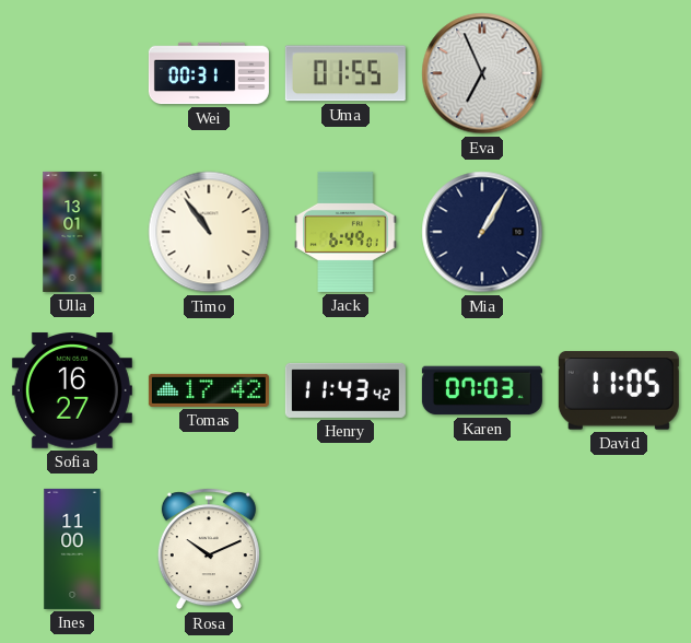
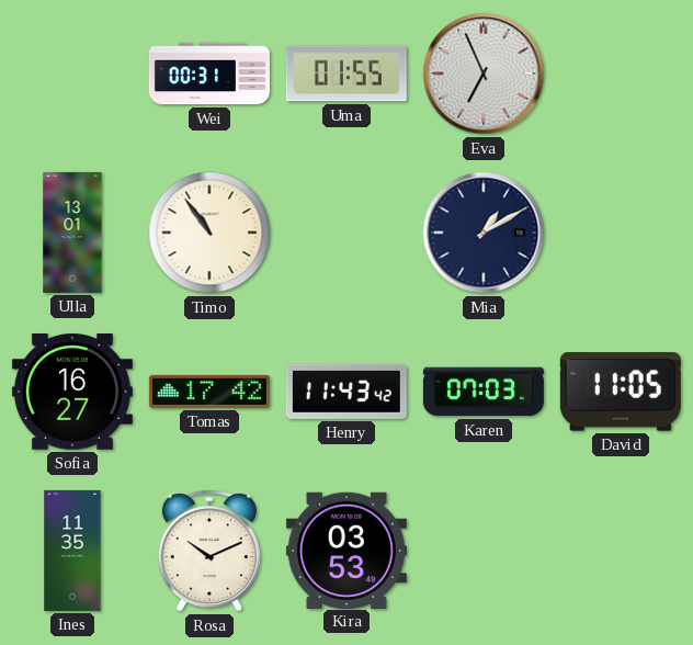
Jack: 6:49 -> none (345, 232)
Mia: 1:05 -> 1:10 (484, 233)
Ines: 11:00 -> 11:35 (72, 551)
Kira: none -> 03:53 (346, 550)
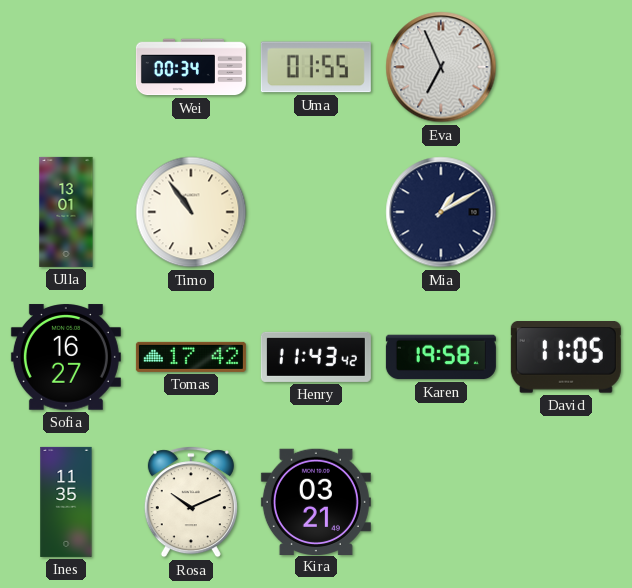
Wei: 00:31 -> 00:34 (191, 67)
Karen: 07:03 -> 19:58 (441, 357)
Kira: 03:53 -> 03:21 (316, 501)
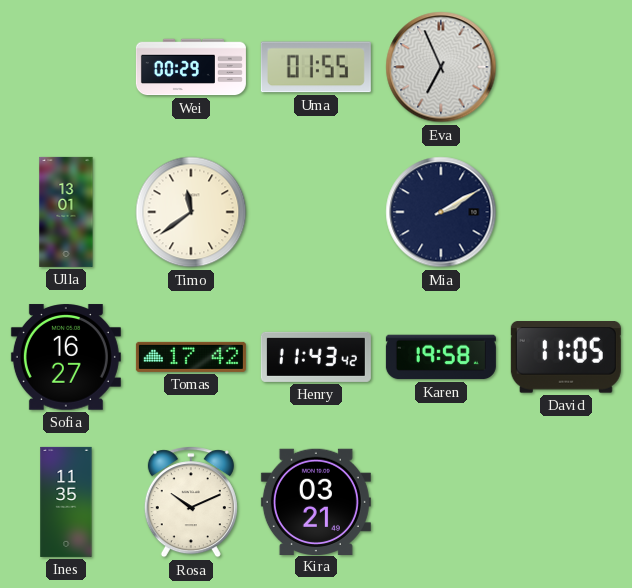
Wei: 00:34 -> 00:29 (191, 67)
Timo: 10:54 -> 11:39 (191, 212)
Mia: 1:10 -> 2:10 (441, 212)
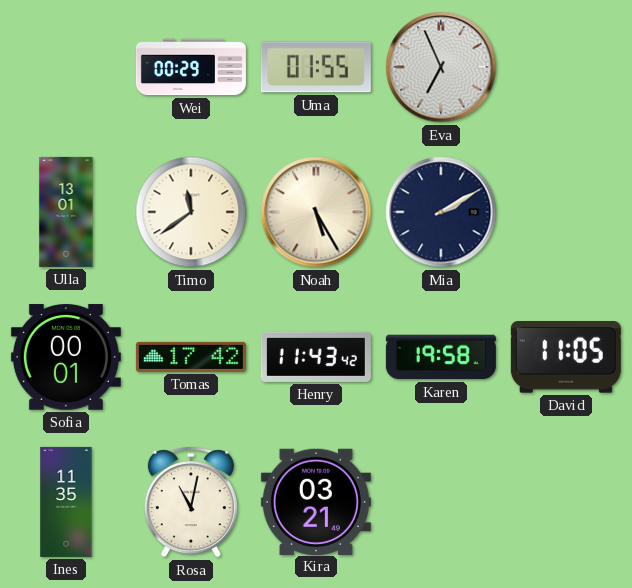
Noah: none -> 5:25 (316, 212)
Sofia: 16:27 -> 00:01 (66, 357)
Rosa: 10:11 -> 11:02 (191, 502)
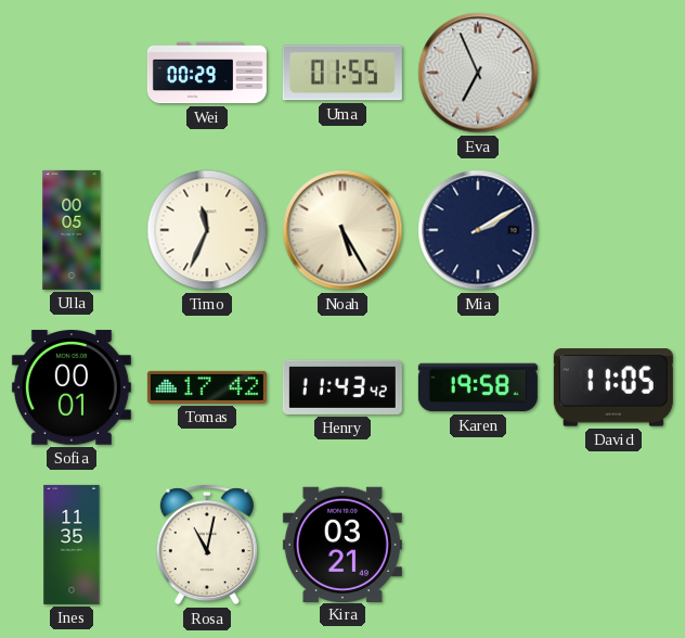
Ulla: 13:01 -> 00:05 (72, 230)
Timo: 11:39 -> 11:34 (207, 230)
